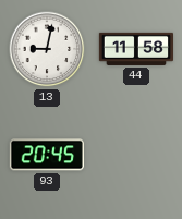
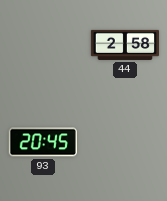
13: 9:02 -> none (47, 49)
44: 11:58 -> 2:58 (124, 45)
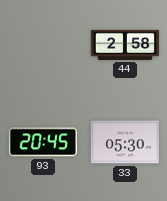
33: none -> 05:30 (124, 142)
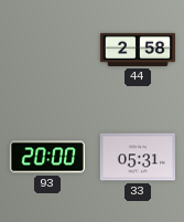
93: 20:45 -> 20:00 (46, 157)
33: 05:30 -> 05:31 (137, 157)
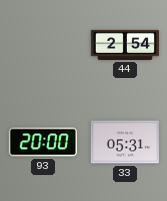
44: 2:58 -> 2:54 (124, 45)
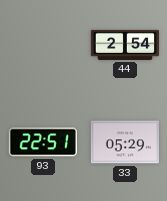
93: 20:00 -> 22:51 (42, 142)
33: 05:31 -> 05:29 (124, 142)
